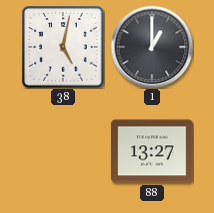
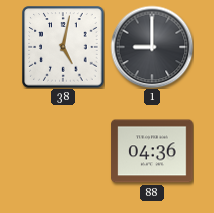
1: 1:00 -> 9:00 (152, 47)
88: 13:27 -> 04:36 (152, 151)
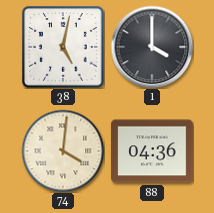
1: 9:00 -> 4:00 (152, 47)
74: none -> 4:01 (63, 151)
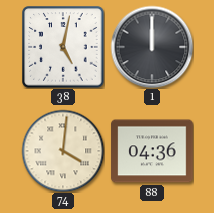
1: 4:00 -> 12:00 (152, 47)
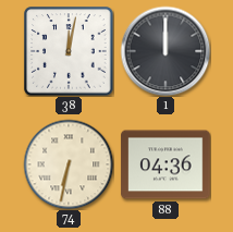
38: 5:02 -> 12:02 (69, 51)
74: 4:01 -> 6:32 (69, 164)
